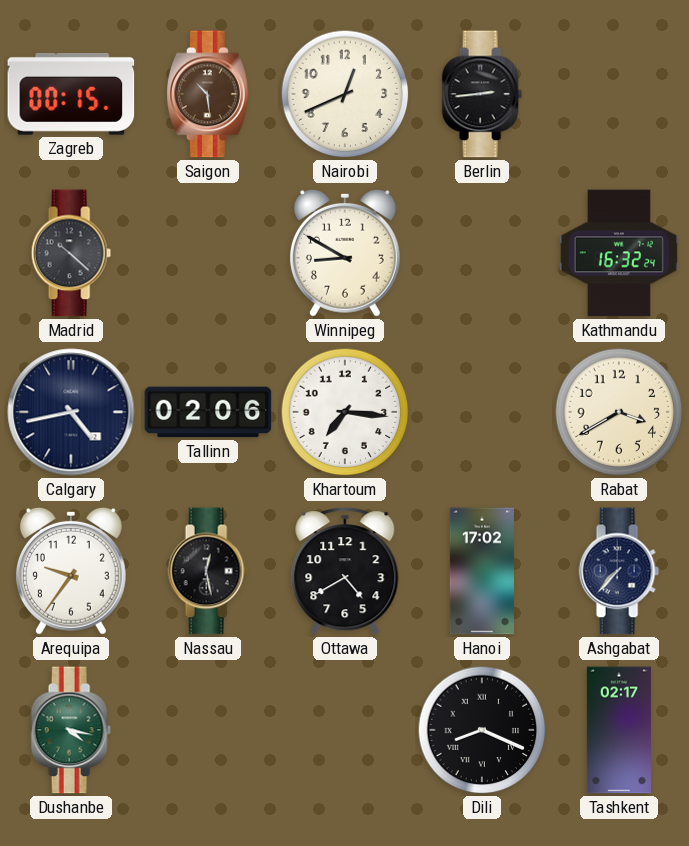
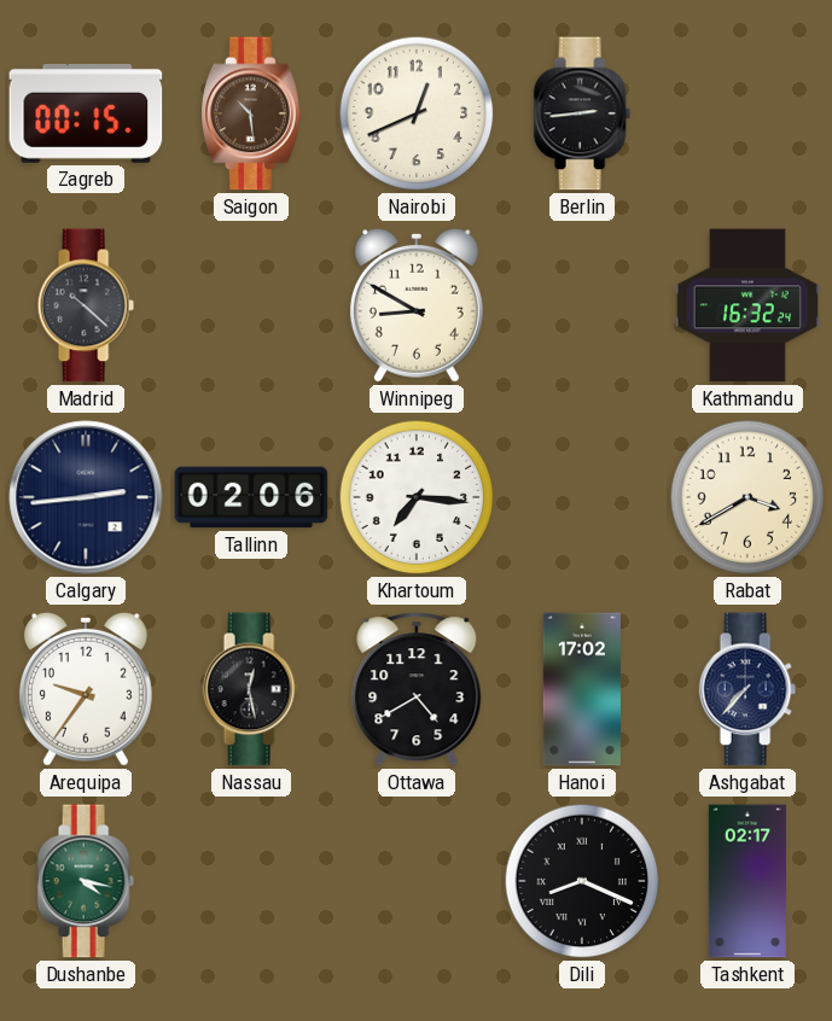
Calgary: 4:43 -> 2:44 (86, 497)
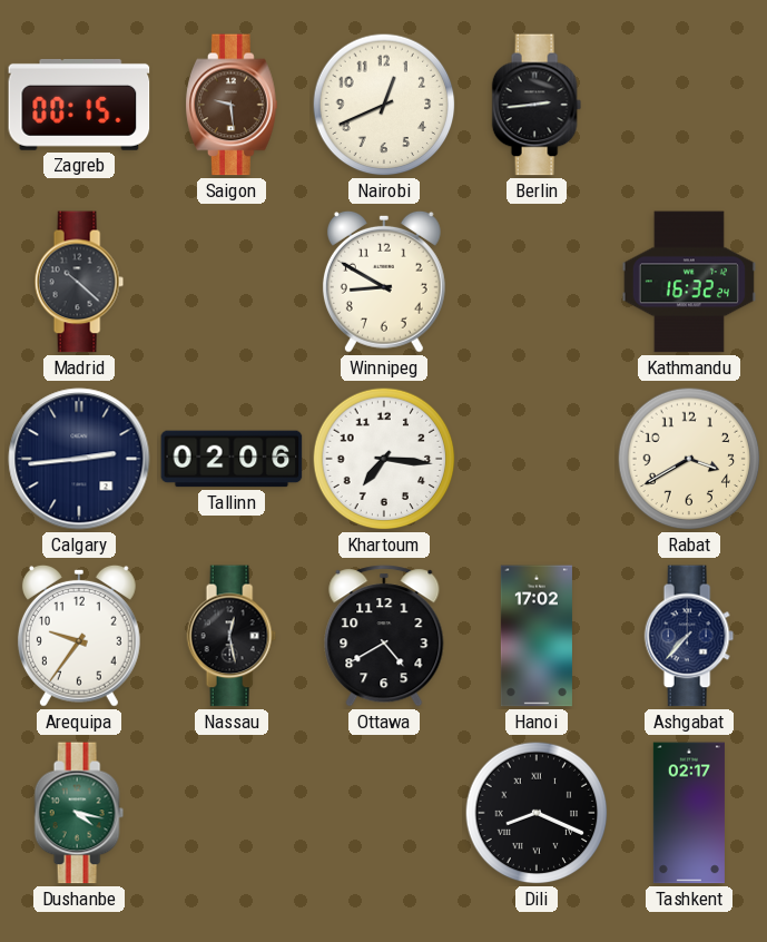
Saigon: 10:29 -> 9:29 (232, 105)
